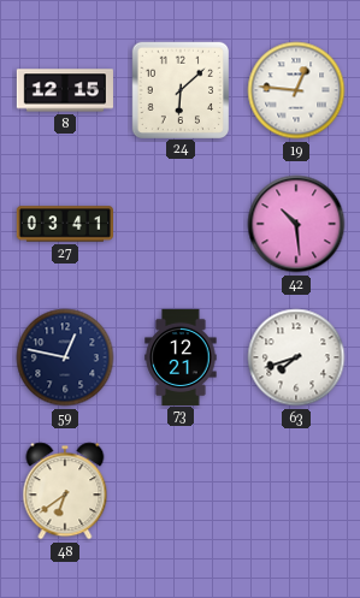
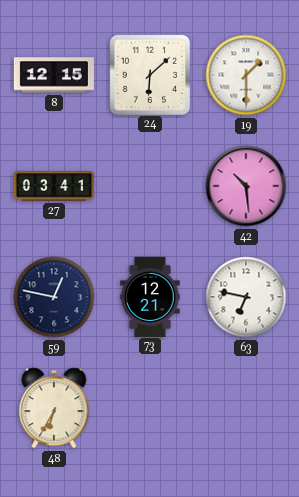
19: 12:46 -> 1:30 (246, 75)
63: 7:42 -> 6:47 (246, 297)
48: 6:39 -> 6:35 (54, 408)
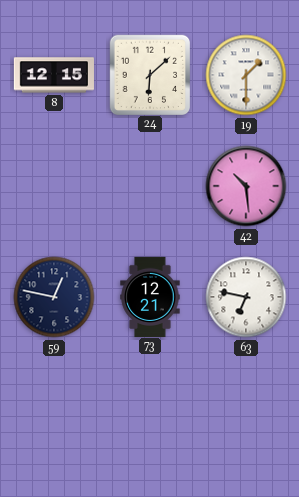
27: 03:41 -> none (53, 186)
48: 6:35 -> none (54, 408)
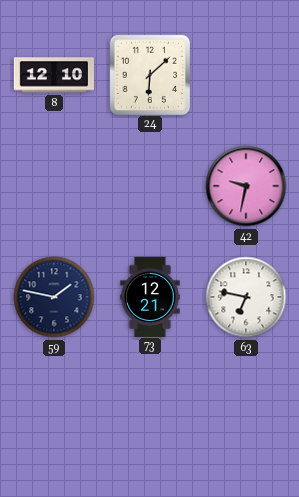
8: 12:15 -> 12:10 (54, 75)
19: 1:30 -> none (246, 75)
42: 10:29 -> 9:32 (246, 186)
59: 12:47 -> 1:47 (54, 297)
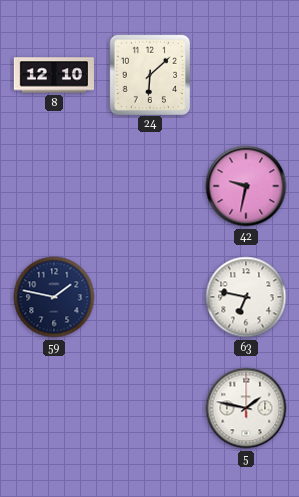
73: 12:21 -> none (150, 296)
5: none -> 1:47 (246, 408)
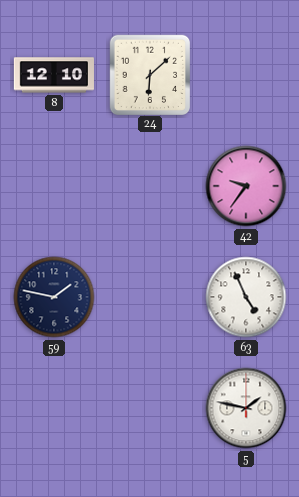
42: 9:32 -> 9:36 (246, 186)
63: 6:47 -> 4:56 (246, 297)
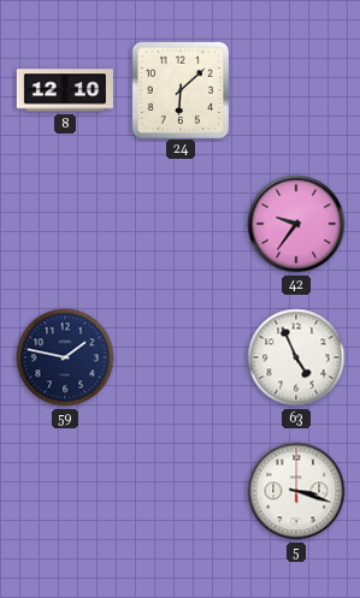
5: 1:47 -> 3:18 (296, 491)
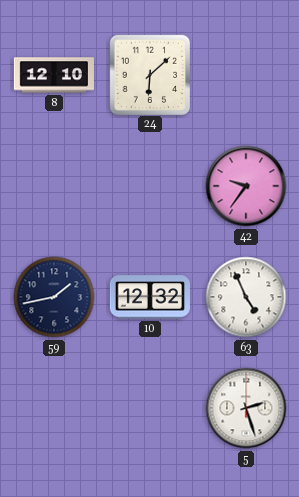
59: 1:47 -> 1:43 (54, 297)
10: none -> 12:32 (150, 297)
5: 3:18 -> 2:27 (246, 408)
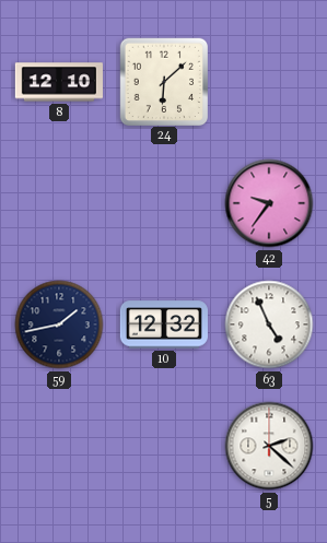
5: 2:27 -> 2:22 (269, 446)
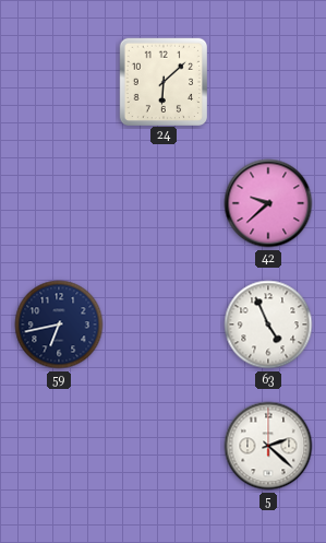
8: 12:10 -> none (59, 82)
42: 9:36 -> 9:38 (268, 203)
59: 1:43 -> 6:43 (59, 324)
10: 12:32 -> none (164, 324)
